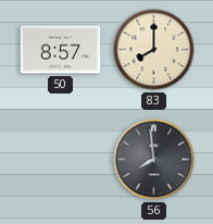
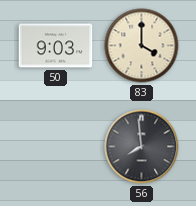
50: 8:57 -> 9:03 (56, 46)
83: 8:00 -> 4:00 (142, 46)
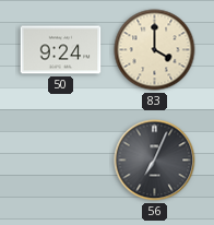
50: 9:03 -> 9:24 (61, 50)
56: 7:59 -> 7:04 (155, 161)
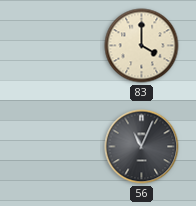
50: 9:24 -> none (61, 50)
56: 7:04 -> 11:04 (142, 147)
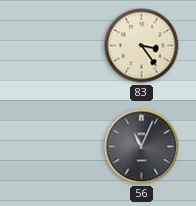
83: 4:00 -> 3:24 (142, 46)
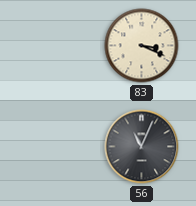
83: 3:24 -> 3:19 (142, 46)
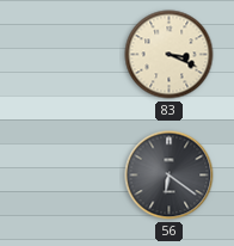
56: 11:04 -> 6:21 (170, 176)
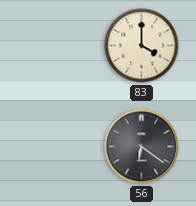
83: 3:19 -> 4:00 (142, 46)
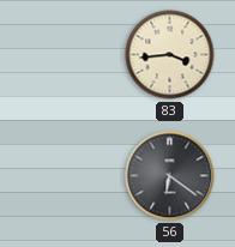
83: 4:00 -> 3:44 (170, 55)
